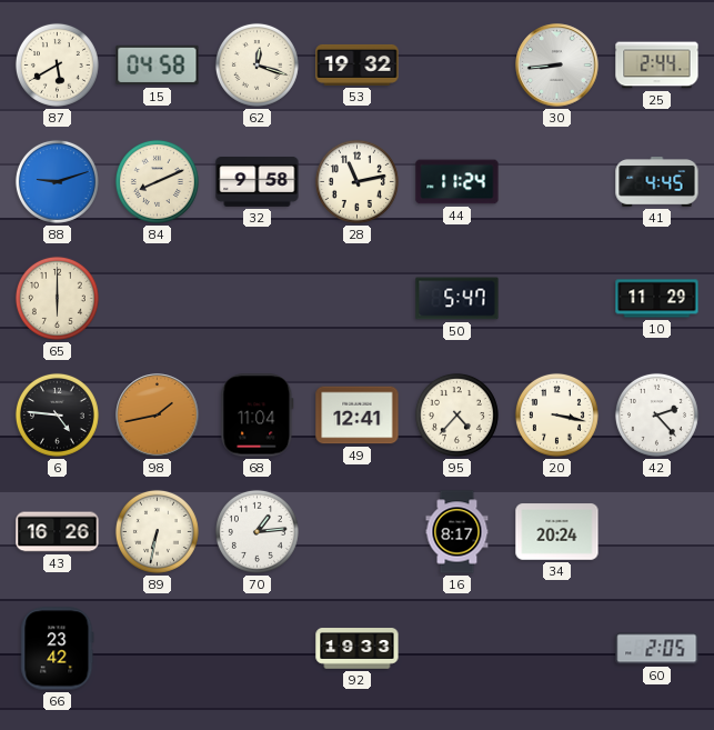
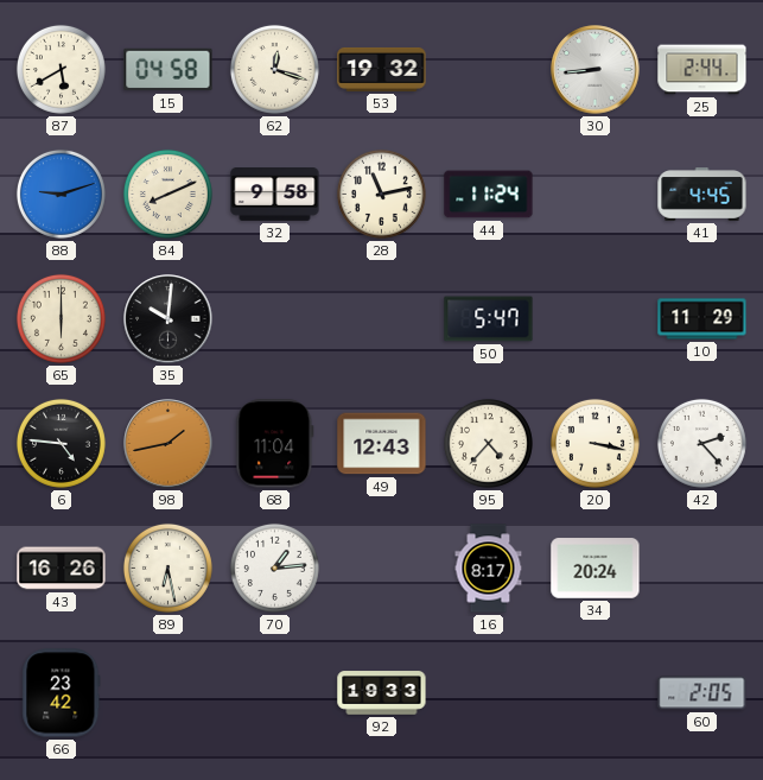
35: none -> 10:01 (169, 319)
49: 12:41 -> 12:43 (382, 444)
89: 6:32 -> 6:28 (167, 567)
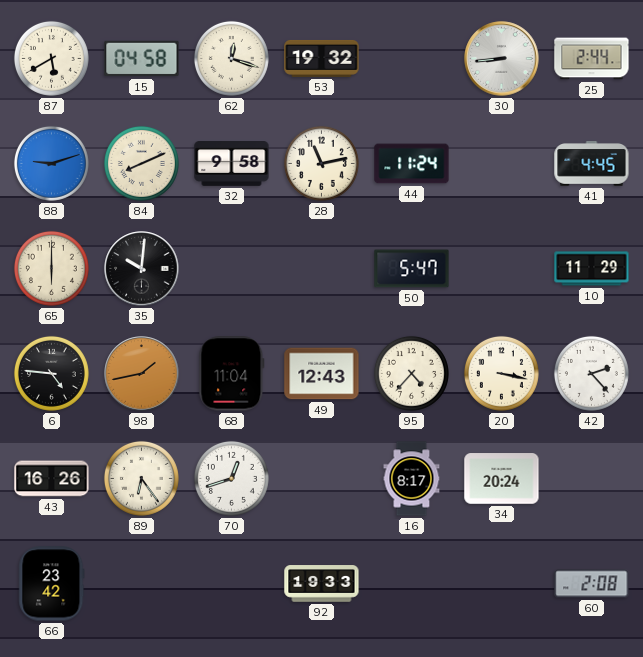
89: 6:28 -> 6:24 (141, 478)
70: 1:14 -> 12:42 (231, 478)
60: 2:05 -> 2:08 (592, 584)
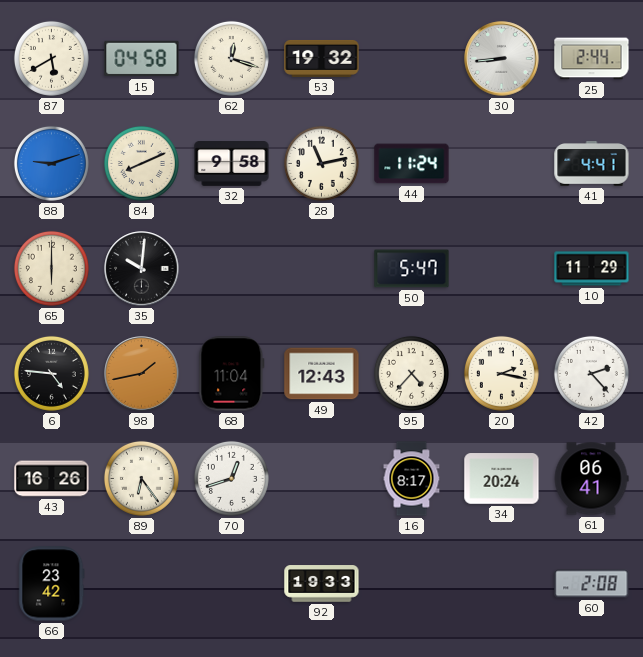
41: 4:45 -> 4:41 (592, 164)
20: 3:17 -> 2:17 (501, 373)
61: none -> 06:41 (591, 479)
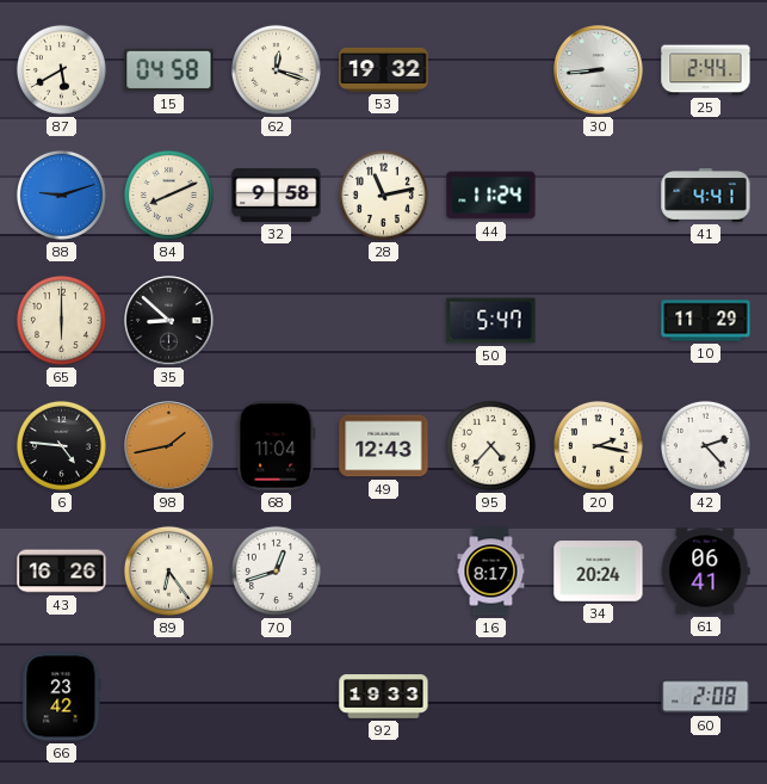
35: 10:01 -> 8:52 (169, 321)
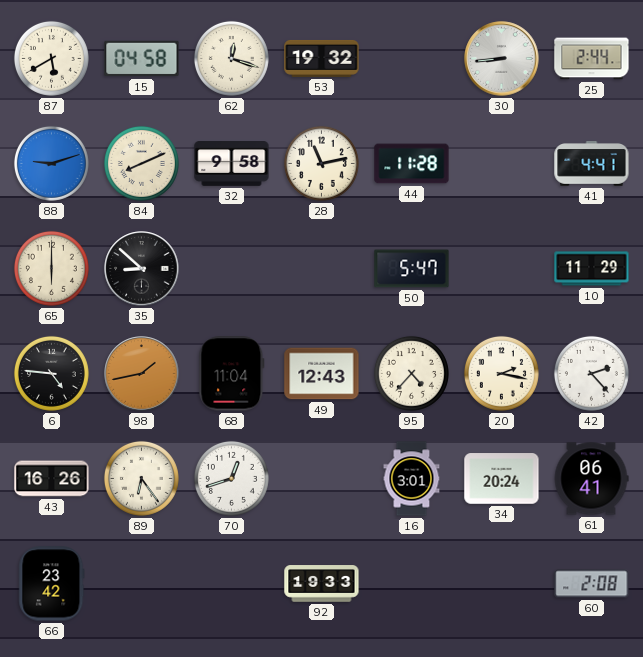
44: 11:24 -> 11:28 (412, 164)
16: 8:17 -> 3:01 (412, 479)
